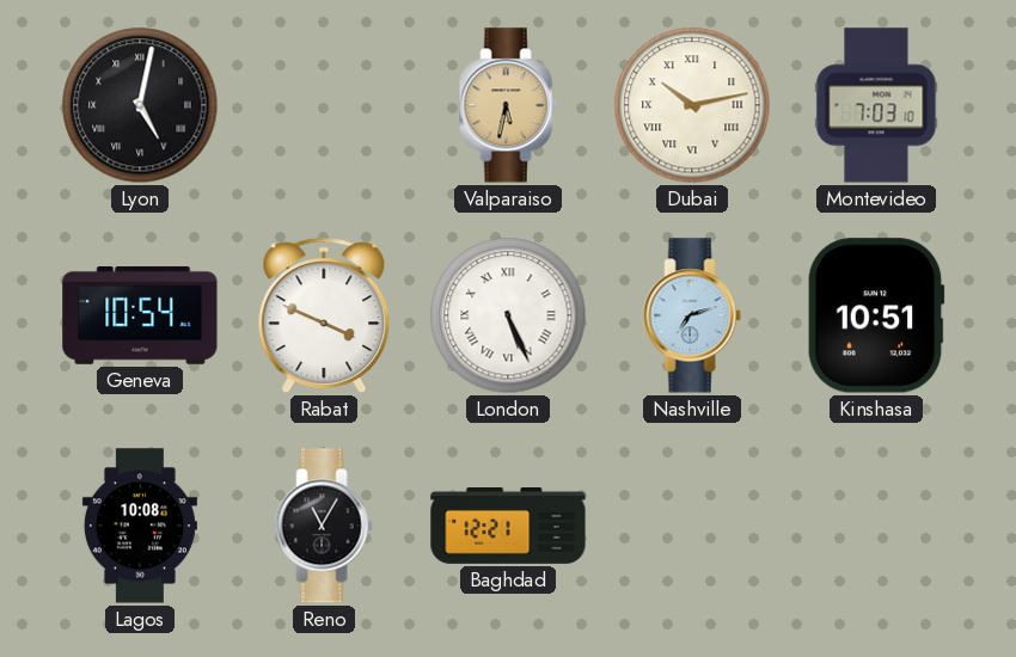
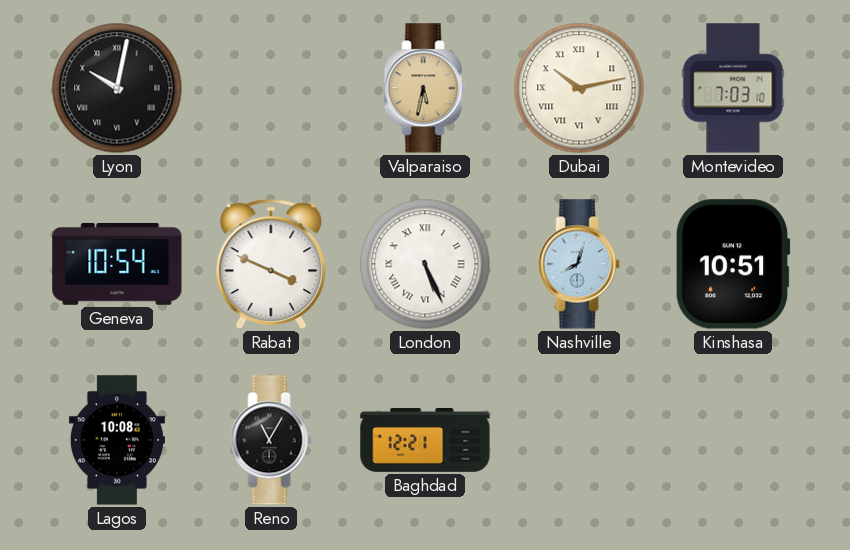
Lyon: 5:02 -> 10:02 (117, 88)
Nashville: 7:12 -> 8:03 (579, 264)
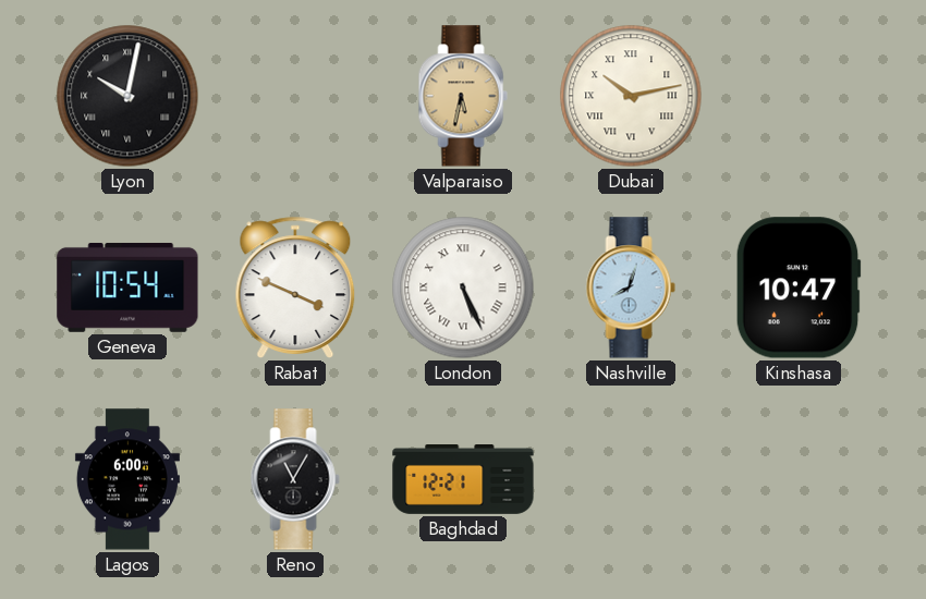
Montevideo: 7:03 -> none (733, 88)
Kinshasa: 10:51 -> 10:47 (799, 288)
Lagos: 10:08 -> 6:00 (127, 479)
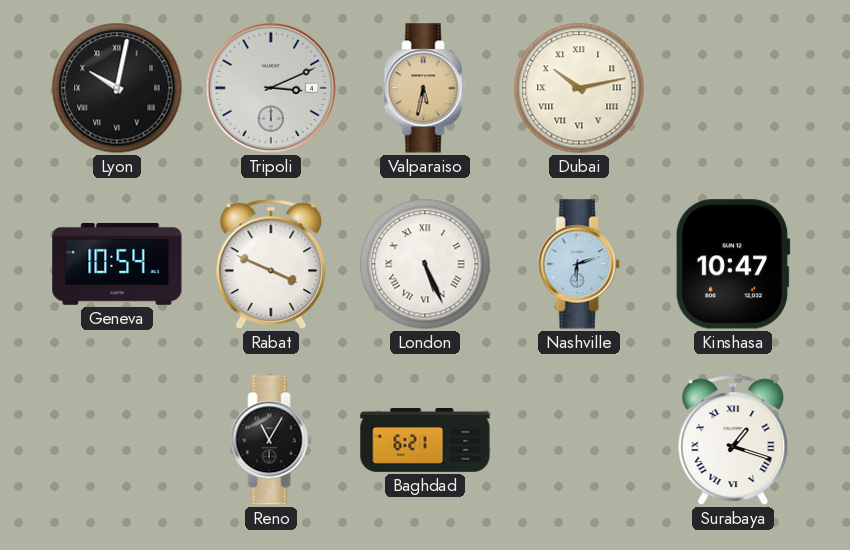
Tripoli: none -> 3:11 (271, 88)
Nashville: 8:03 -> 6:12 (579, 264)
Lagos: 6:00 -> none (127, 479)
Baghdad: 12:21 -> 6:21 (425, 441)
Surabaya: none -> 1:18 (733, 440)
